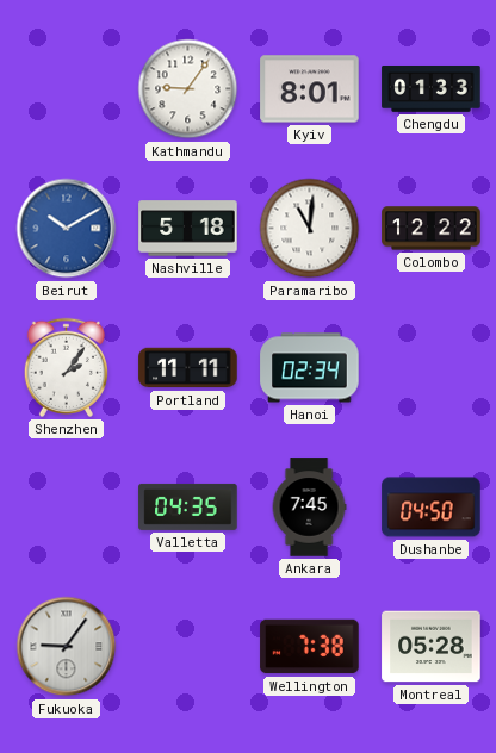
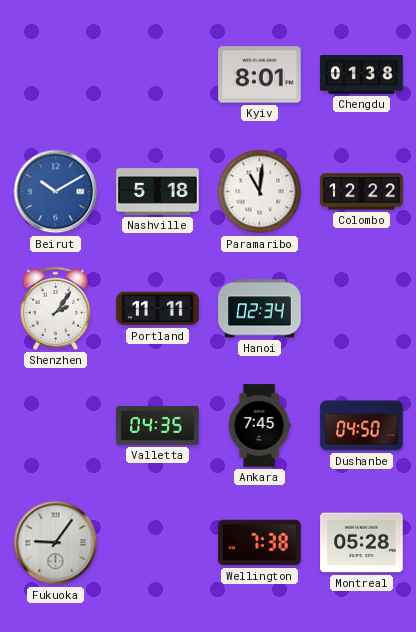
Kathmandu: 9:06 -> none (188, 89)
Chengdu: 01:33 -> 01:38 (362, 75)
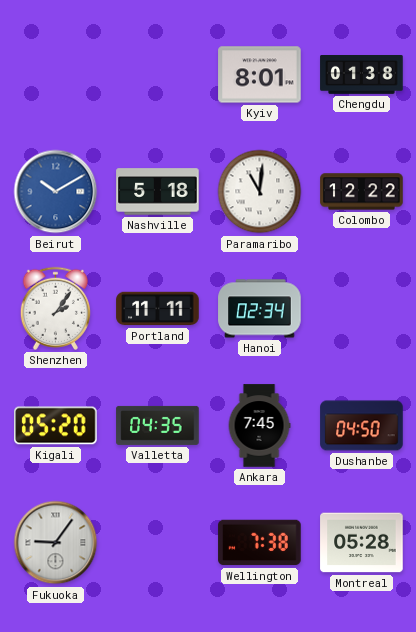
Kigali: none -> 05:20 (56, 426)
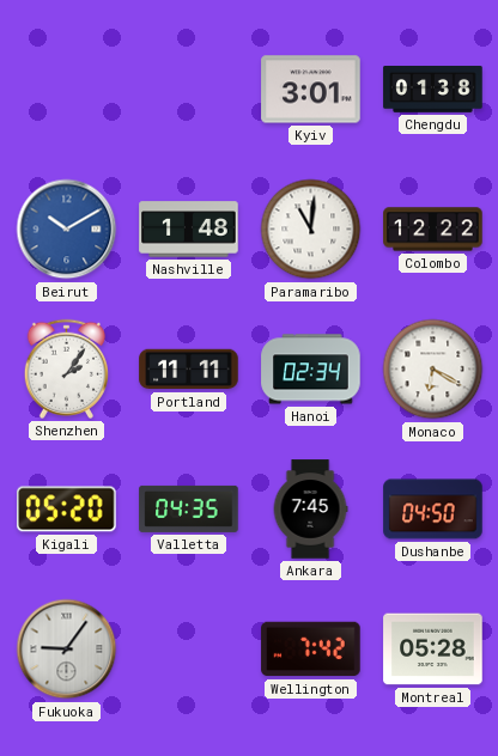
Kyiv: 8:01 -> 3:01 (311, 90)
Nashville: 5:18 -> 1:48 (189, 230)
Monaco: none -> 6:20 (433, 370)
Wellington: 7:38 -> 7:42 (311, 650)
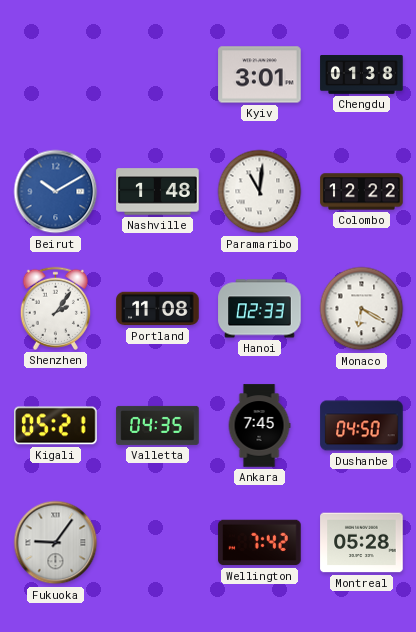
Portland: 11:11 -> 11:08 (158, 309)
Hanoi: 02:34 -> 02:33 (260, 309)
Kigali: 05:20 -> 05:21 (56, 426)
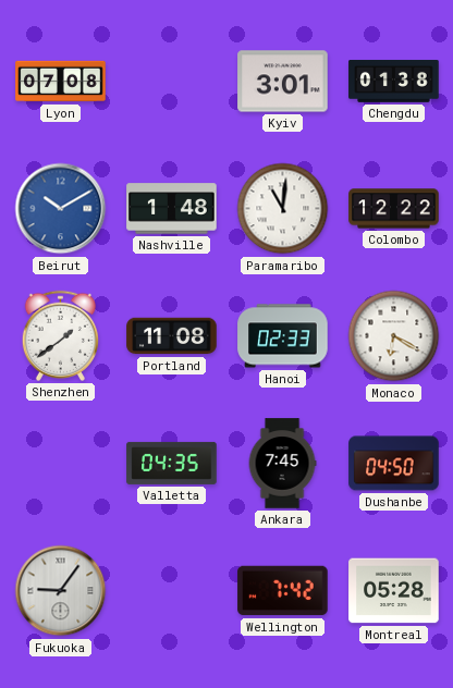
Lyon: none -> 07:08 (61, 82)
Shenzhen: 2:06 -> 1:39 (60, 335)
Kigali: 05:21 -> none (56, 426)
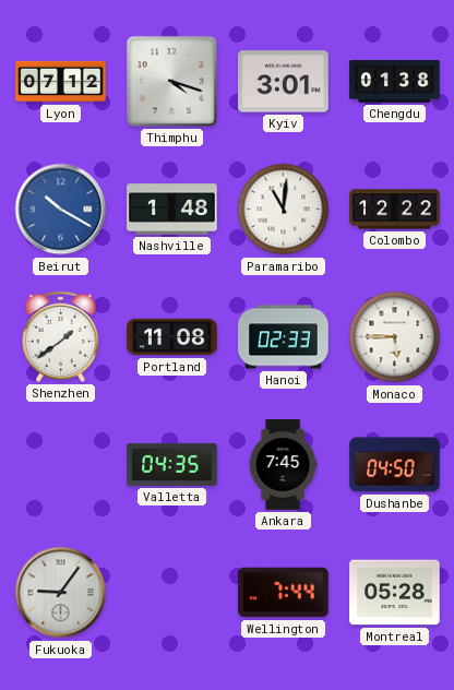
Lyon: 07:08 -> 07:12 (61, 82)
Thimphu: none -> 4:18 (171, 81)
Beirut: 10:10 -> 10:20 (61, 210)
Monaco: 6:20 -> 5:45 (395, 337)
Wellington: 7:42 -> 7:44 (284, 593)
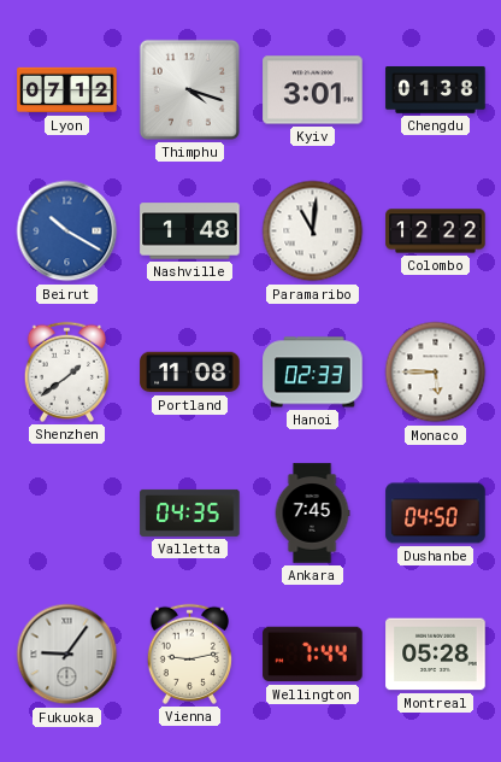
Vienna: none -> 9:13 (189, 653)
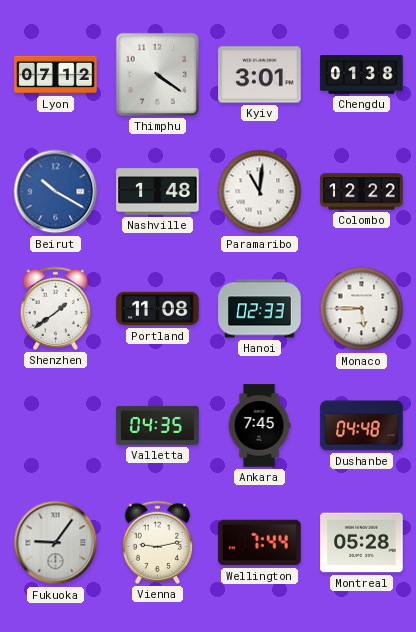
Thimphu: 4:18 -> 4:21 (157, 74)
Dushanbe: 04:50 -> 04:48 (362, 426)
